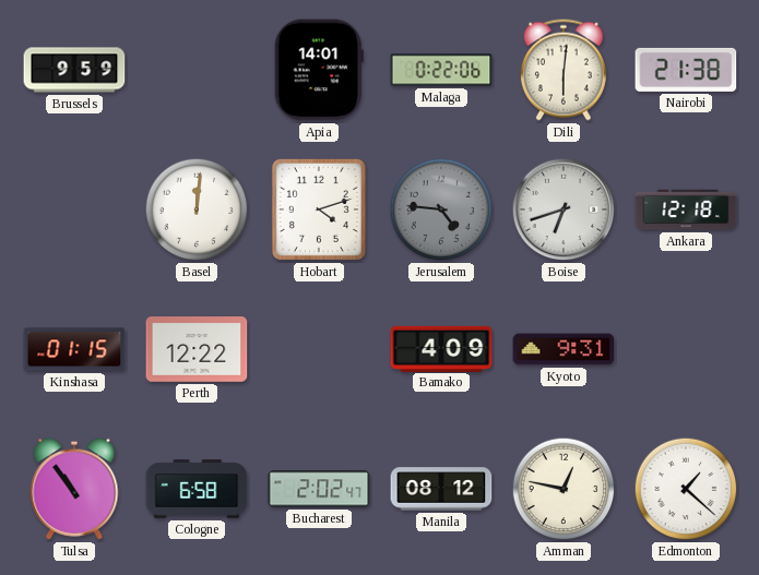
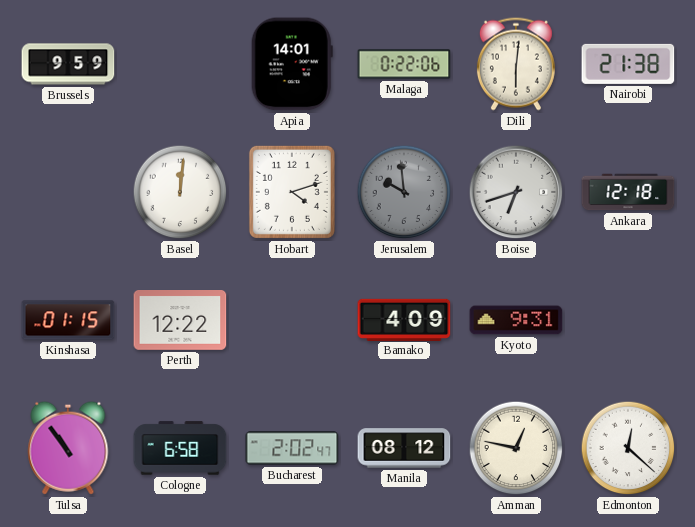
Jerusalem: 4:46 -> 9:59 (404, 192)
Edmonton: 1:22 -> 12:22 (628, 448)
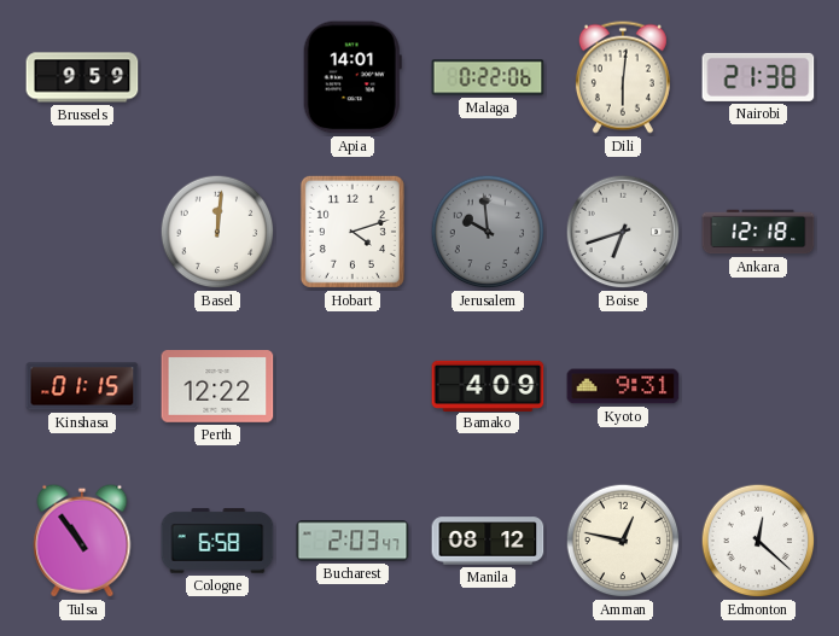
Bucharest: 2:02 -> 2:03 (353, 541)
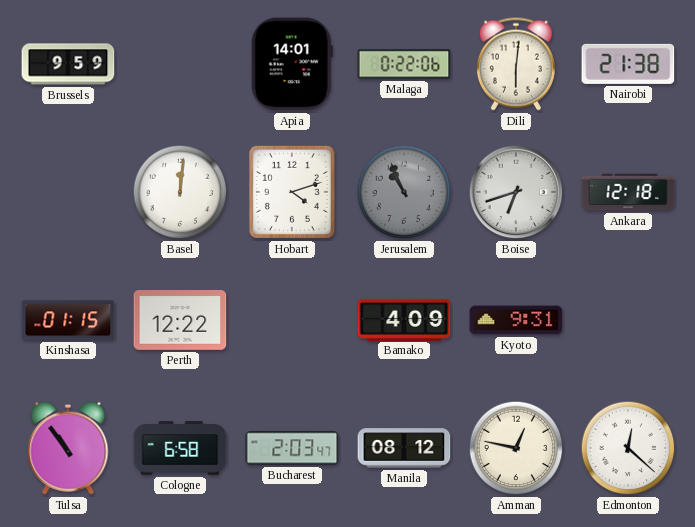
Jerusalem: 9:59 -> 10:56 (404, 192)
